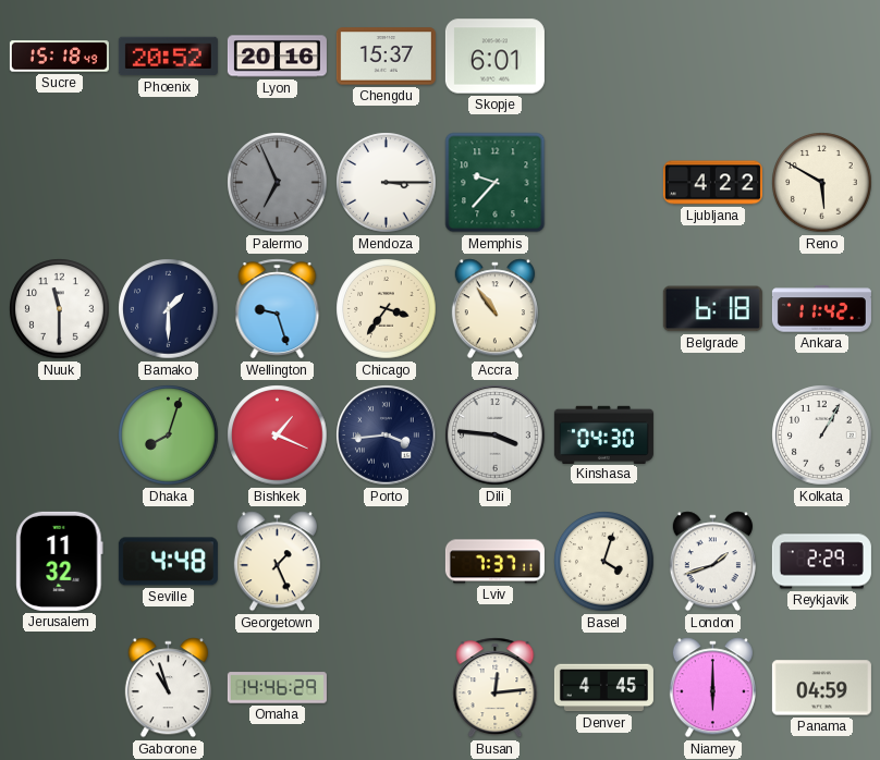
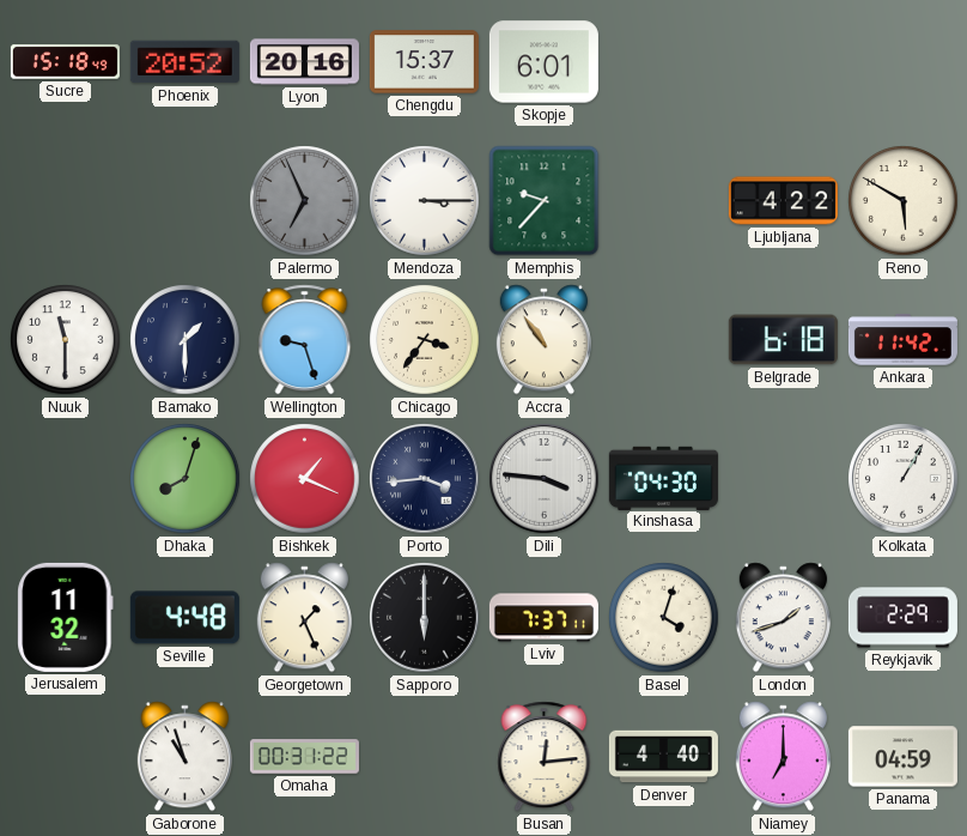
Sapporo: none -> 6:00 (425, 618)
Omaha: 14:46 -> 00:31 (304, 757)
Denver: 4:45 -> 4:40 (663, 757)
Niamey: 6:00 -> 7:00 (783, 757)
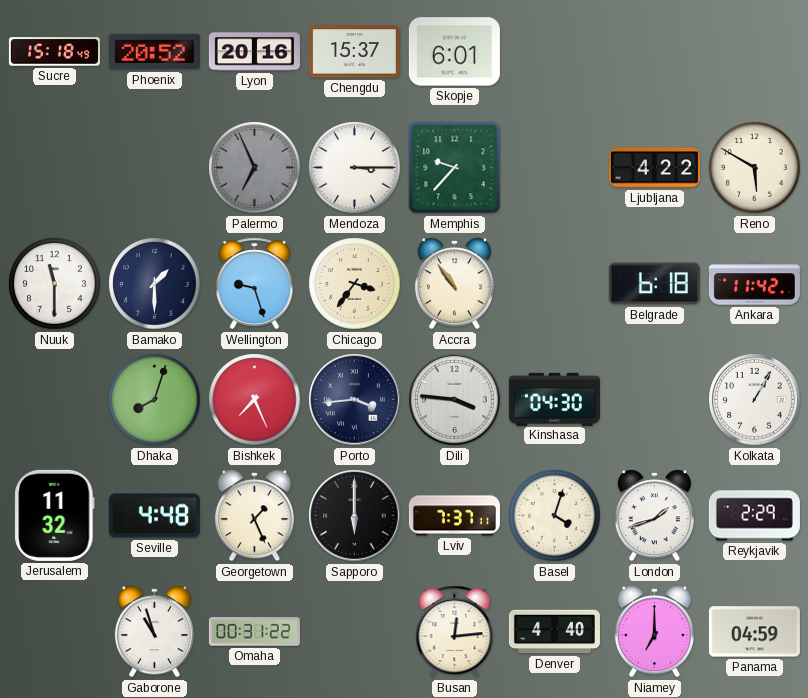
Bishkek: 1:19 -> 7:26 (255, 400)
